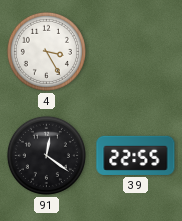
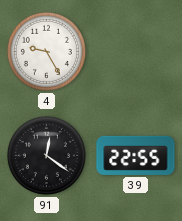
4: 3:25 -> 9:25 (46, 51)
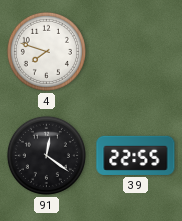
4: 9:25 -> 7:48 (46, 51)
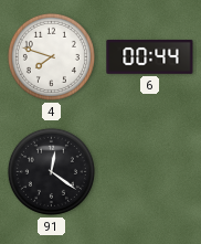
6: none -> 00:44 (150, 56)
39: 22:55 -> none (136, 155)
